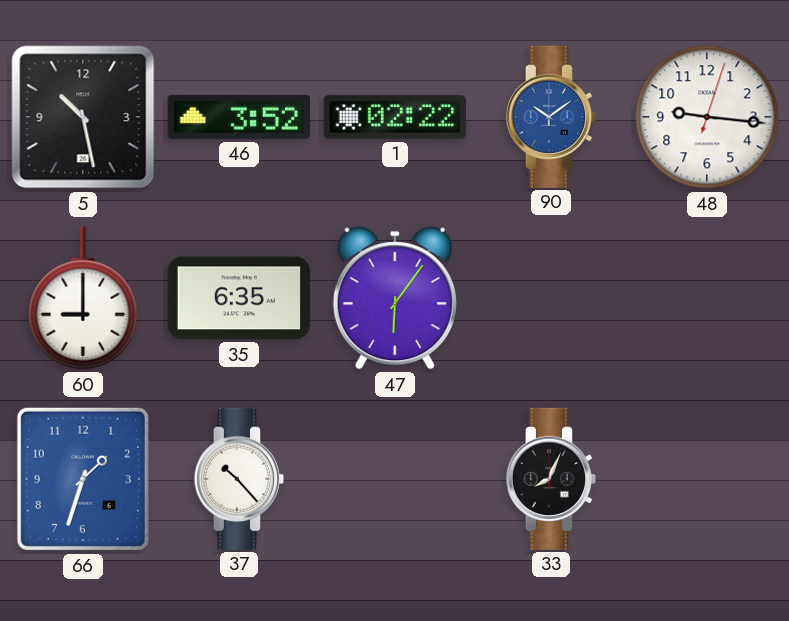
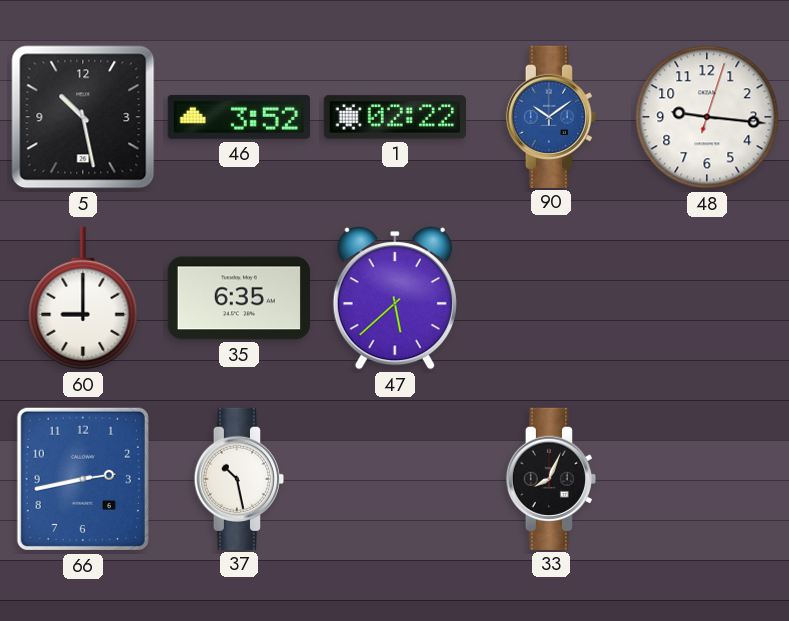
47: 6:06 -> 5:38 (395, 298)
66: 1:33 -> 2:43 (83, 479)
37: 10:23 -> 10:28 (238, 478)
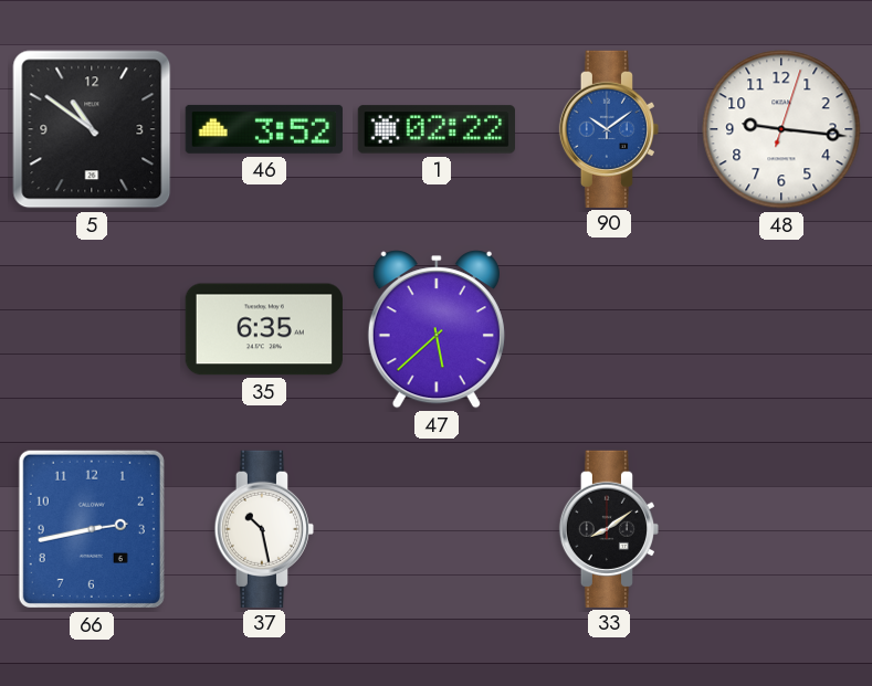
5: 10:28 -> 10:51 (92, 129)
60: 9:00 -> none (83, 298)
33: 8:04 -> 8:09 (608, 528)
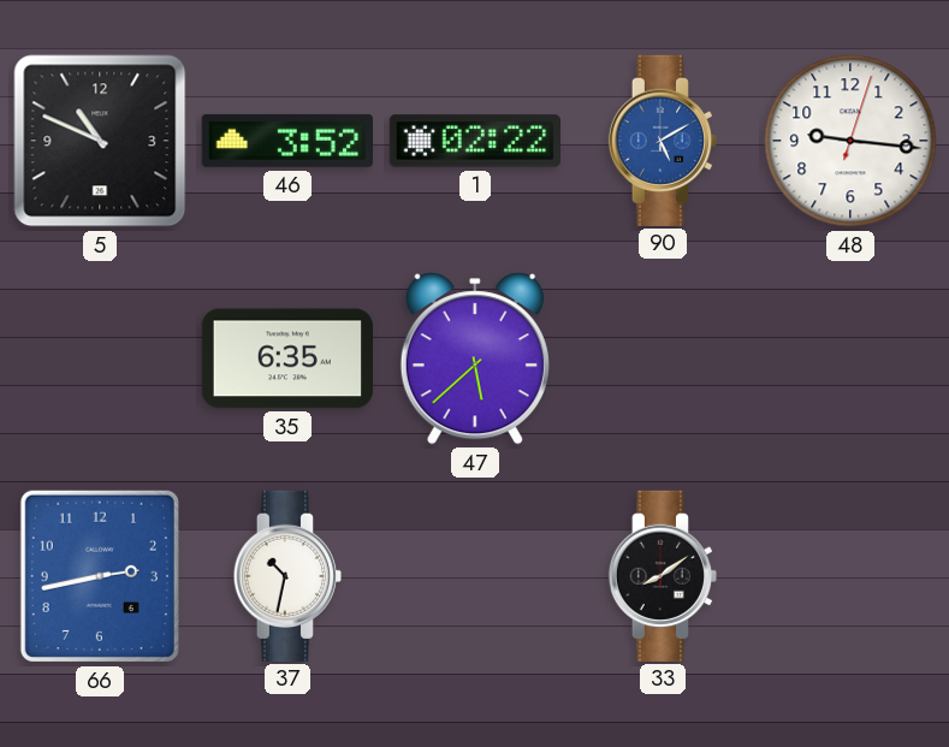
5: 10:51 -> 10:49 (100, 141)
90: 10:09 -> 5:10 (662, 140)
37: 10:28 -> 10:32 (286, 575)
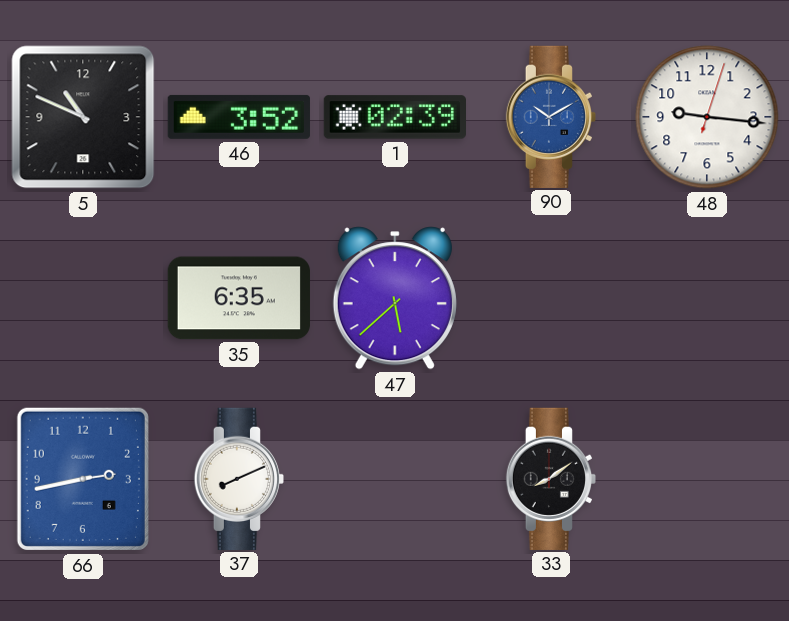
1: 02:22 -> 02:39 (394, 117)
90: 5:10 -> 10:10 (550, 116)
37: 10:32 -> 8:11 (238, 478)
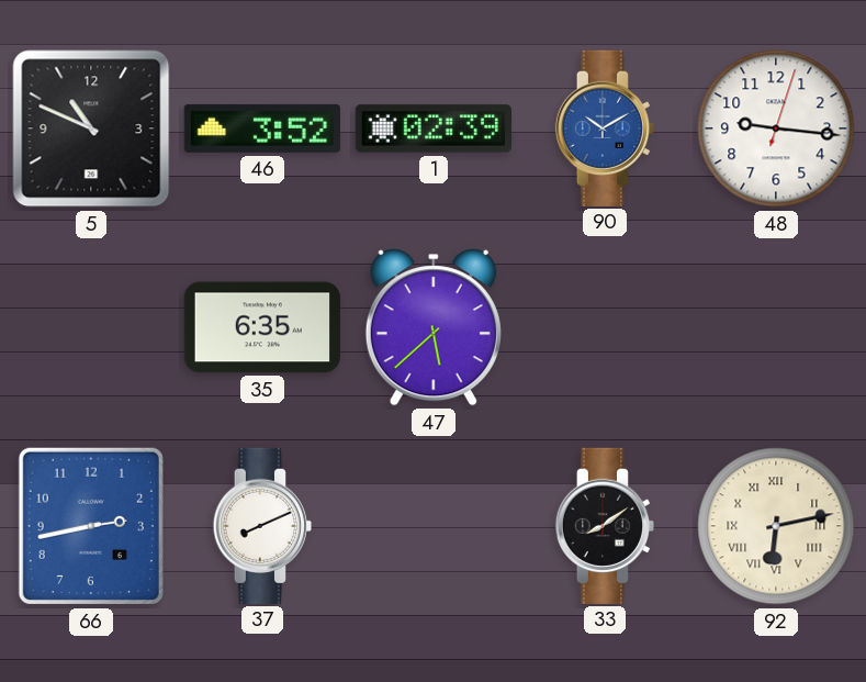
92: none -> 6:13 (776, 526)
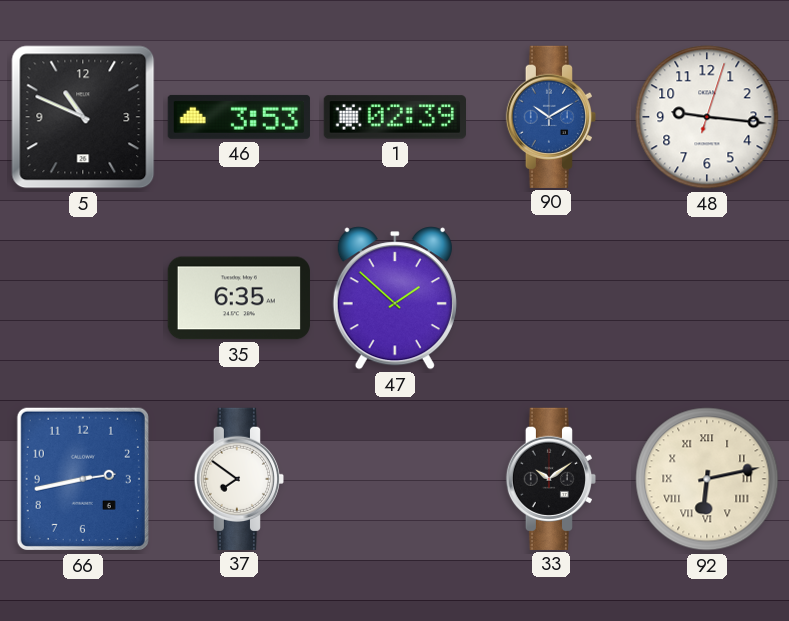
46: 3:52 -> 3:53 (239, 117)
47: 5:38 -> 1:52 (395, 298)
37: 8:11 -> 7:51 (238, 478)
33: 8:09 -> 10:09 (550, 478)
